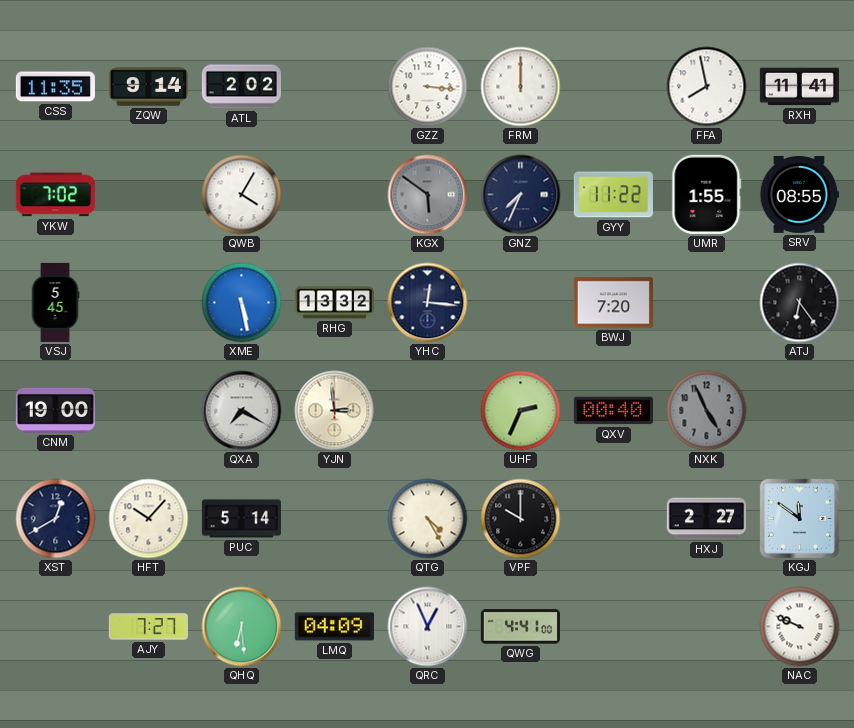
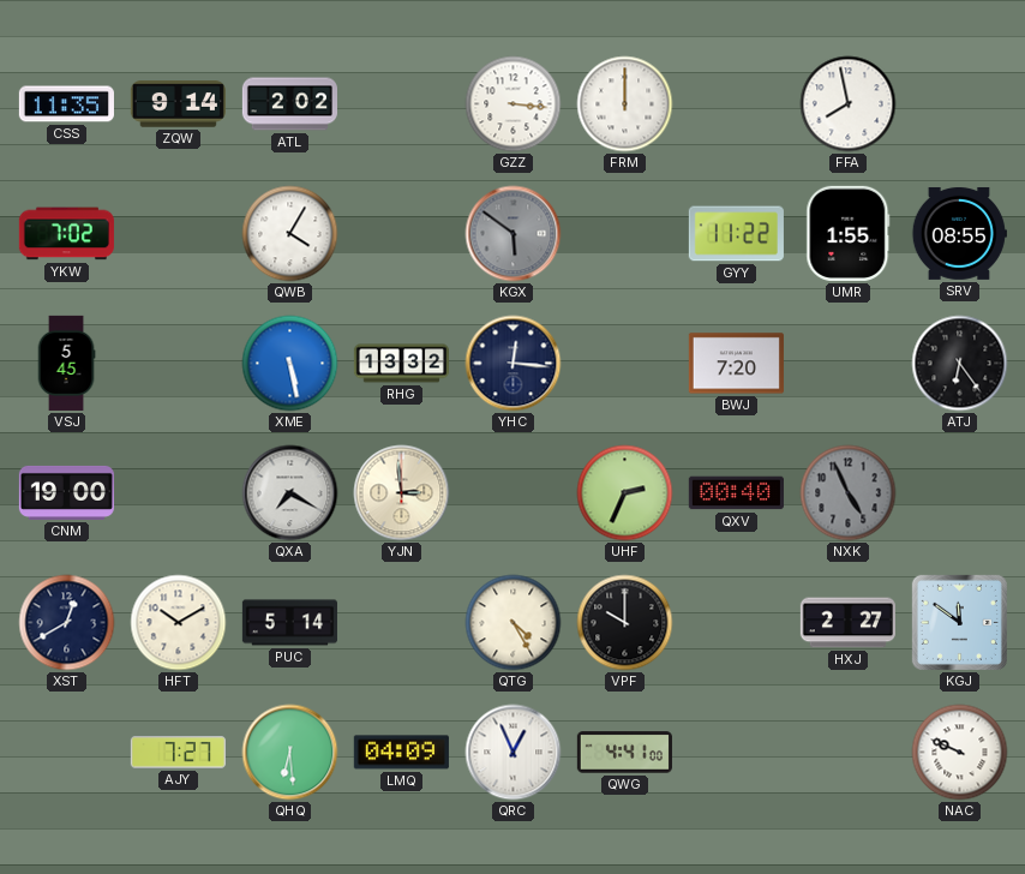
RXH: 11:41 -> none (799, 87)
GNZ: 7:34 -> none (521, 195)
HFT: 10:07 -> 10:10 (179, 623)
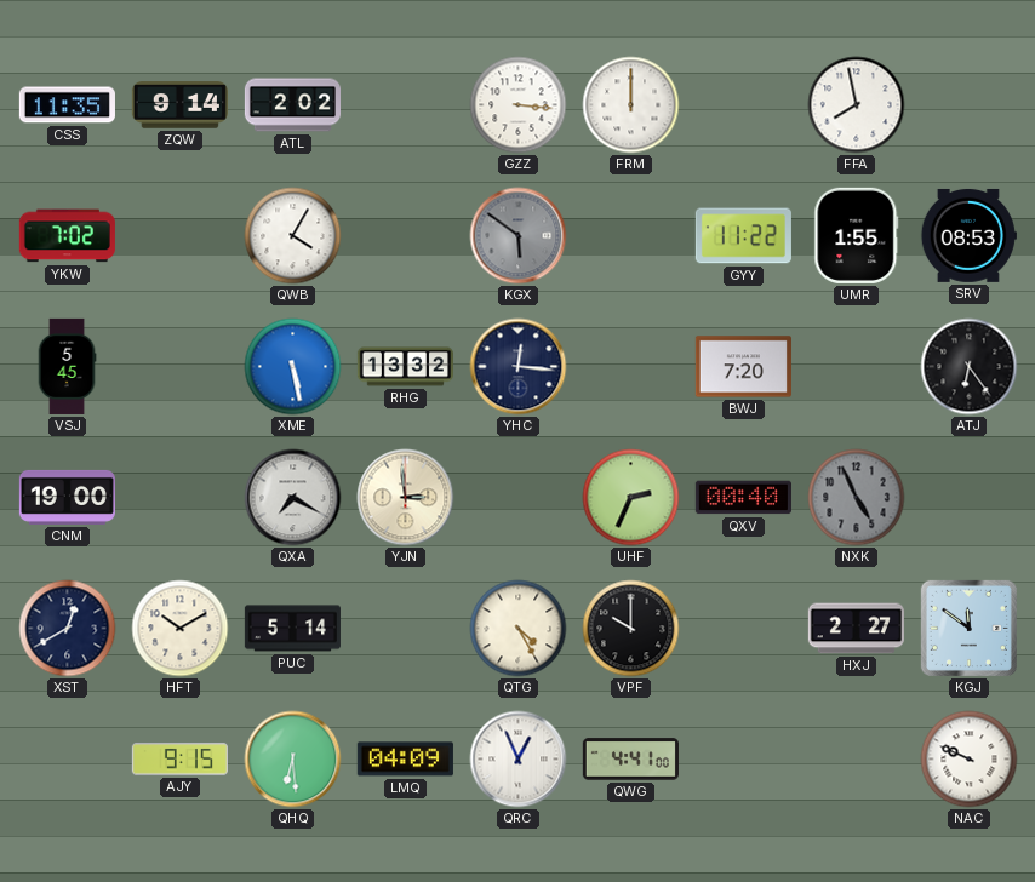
SRV: 08:55 -> 08:53 (968, 235)
AJY: 7:27 -> 9:15 (179, 760)
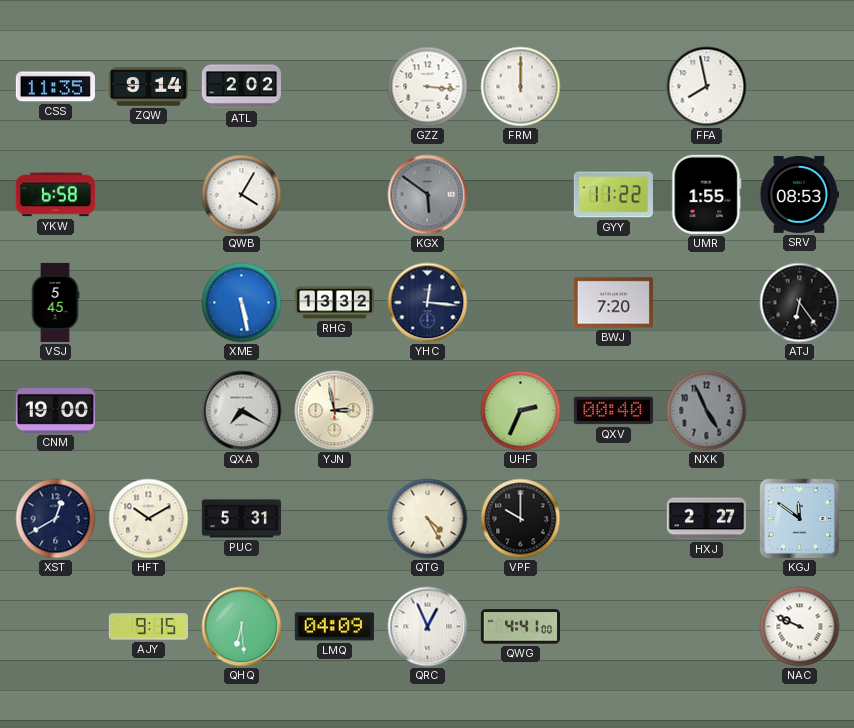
YKW: 7:02 -> 6:58 (55, 195)
YJN: 2:59 -> 2:58 (335, 411)
PUC: 5:14 -> 5:31 (241, 519)
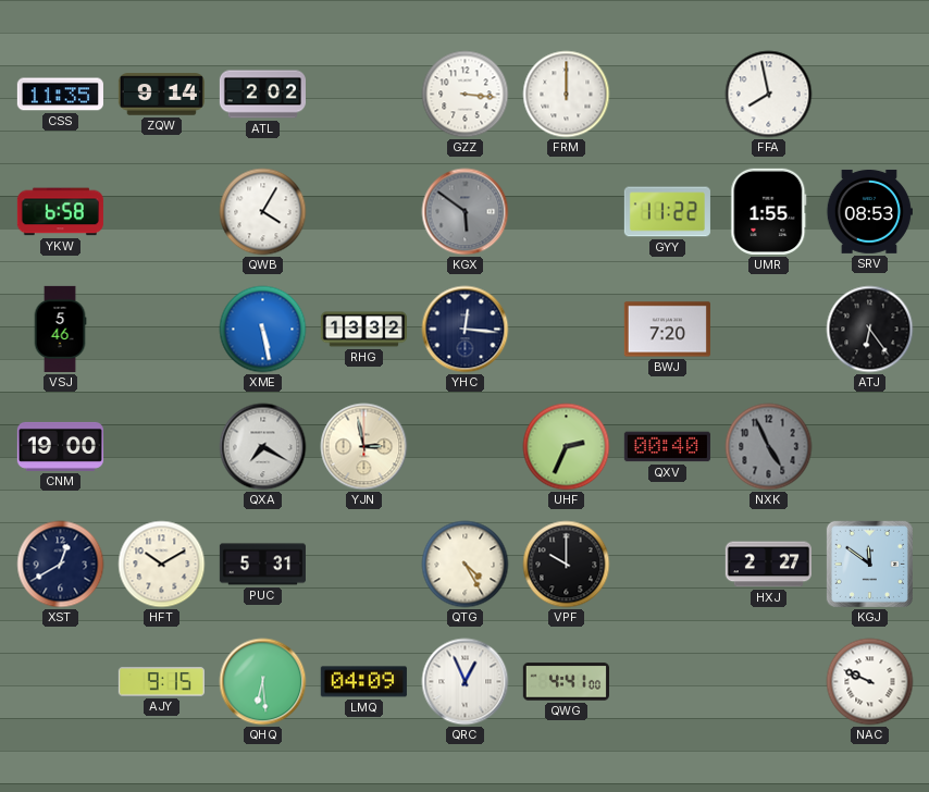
VSJ: 5:45 -> 5:46 (60, 329)
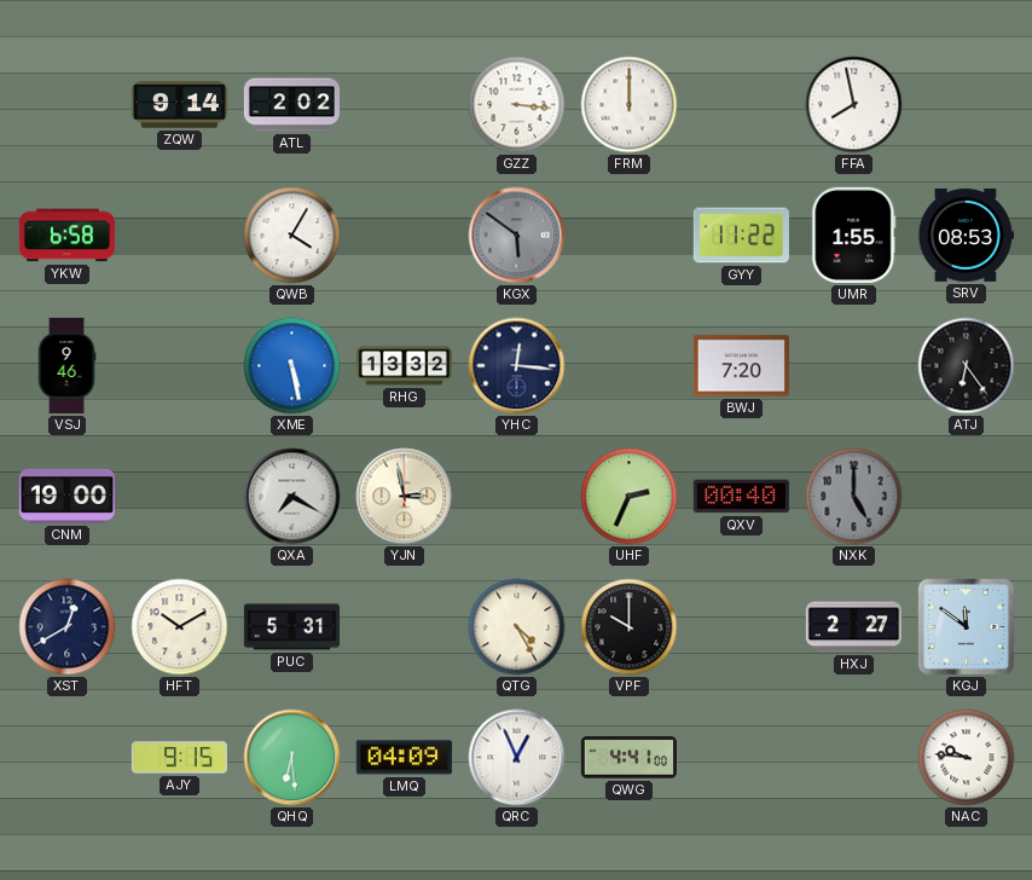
CSS: 11:35 -> none (60, 95)
VSJ: 5:46 -> 9:46 (66, 365)
NXK: 4:56 -> 5:00 (854, 497)
NAC: 9:49 -> 9:46 (967, 758)
